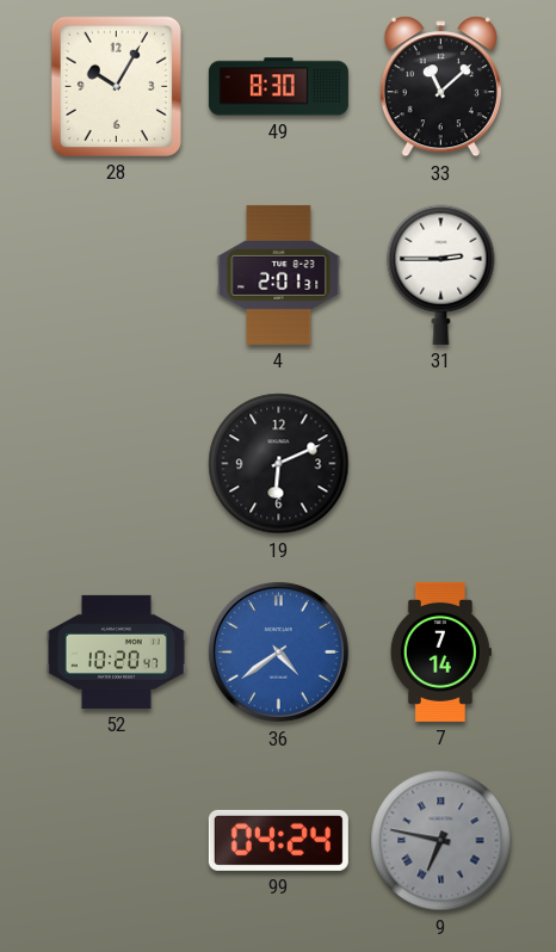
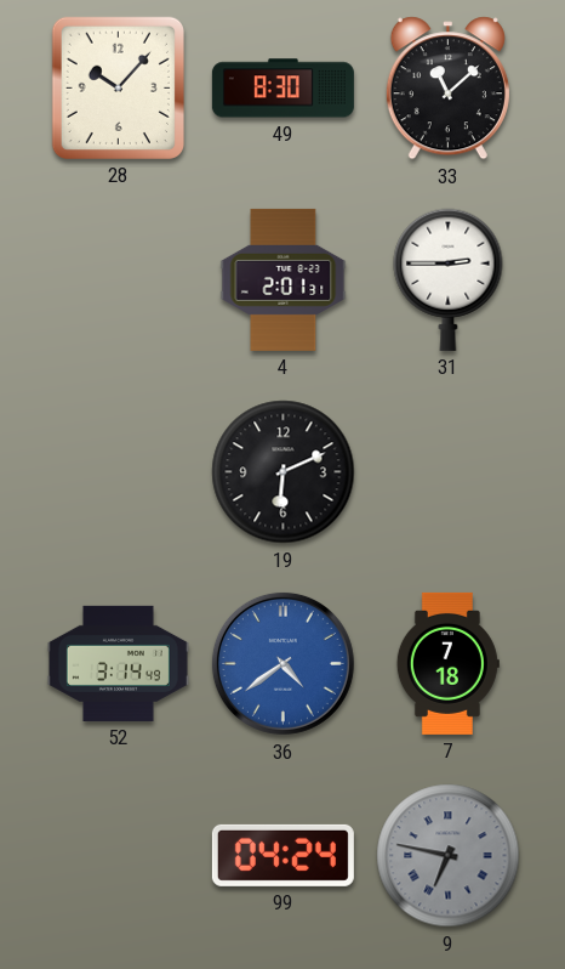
28: 10:05 -> 10:07 (118, 87)
52: 10:20 -> 3:14 (118, 663)
7: 7:14 -> 7:18 (447, 663)
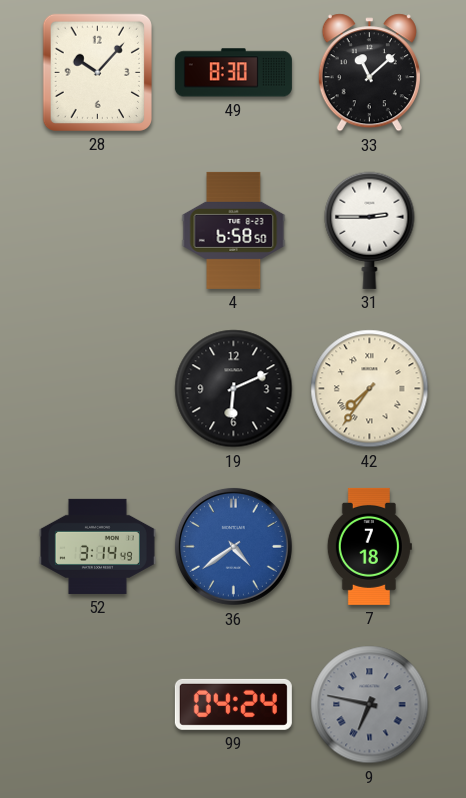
4: 2:01 -> 6:58 (234, 230)
42: none -> 7:36 (370, 389)
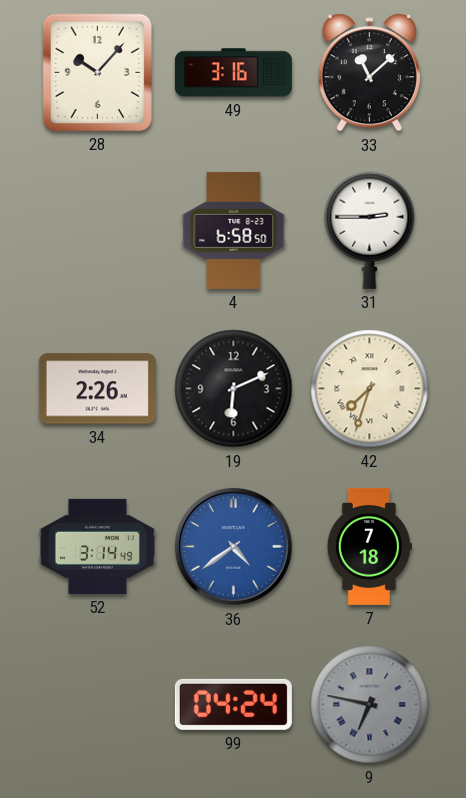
49: 8:30 -> 3:16 (233, 73)
34: none -> 2:26 (97, 389)
42: 7:36 -> 7:33 (370, 389)
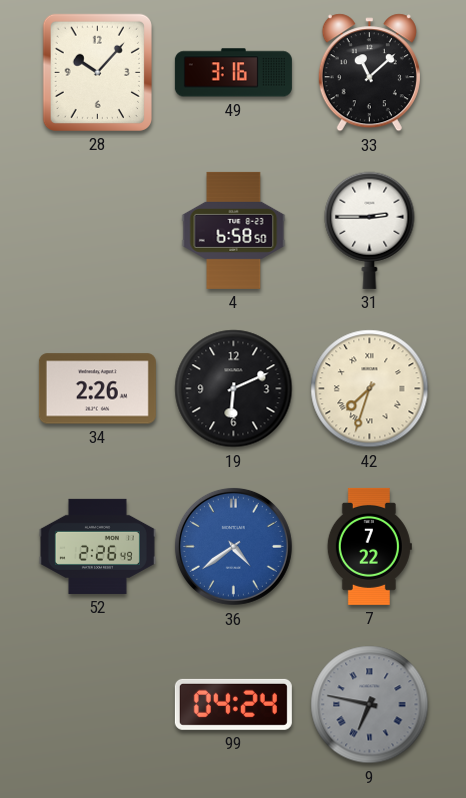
52: 3:14 -> 2:26 (97, 546)
7: 7:18 -> 7:22 (369, 546)
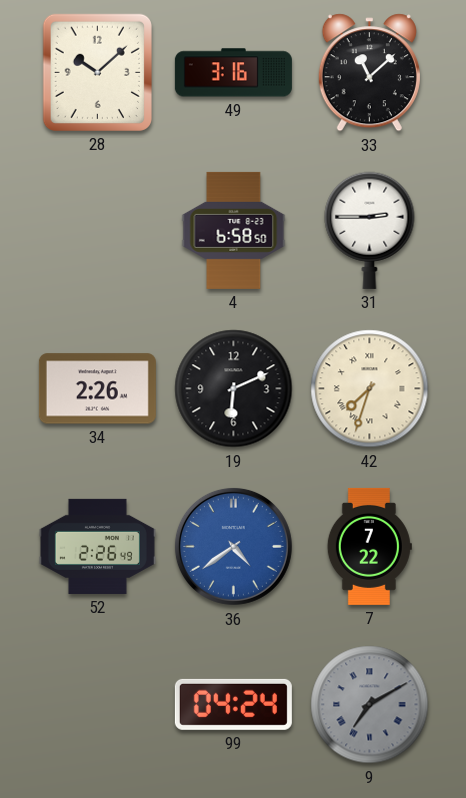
28: 10:07 -> 10:08 (97, 72)
9: 6:47 -> 7:10 (370, 705)
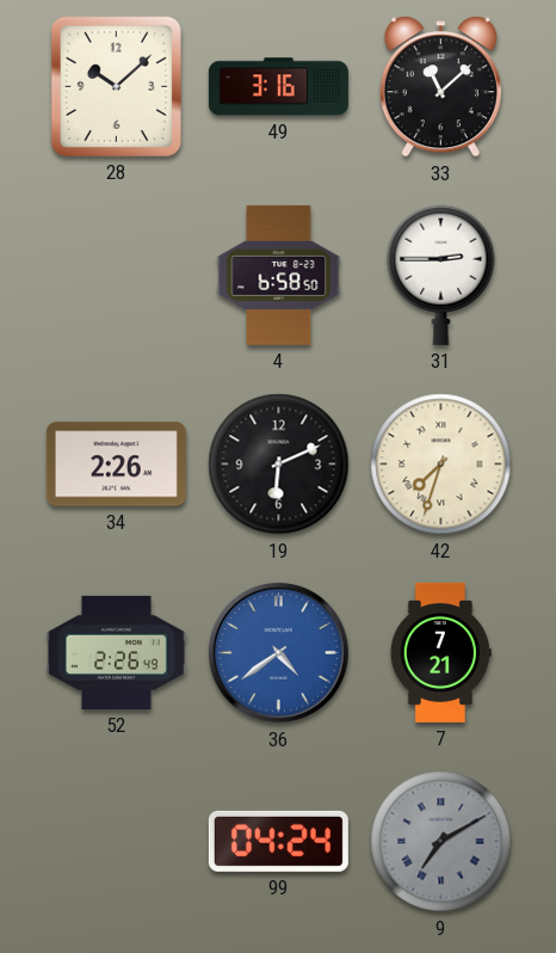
7: 7:22 -> 7:21 (440, 652)
